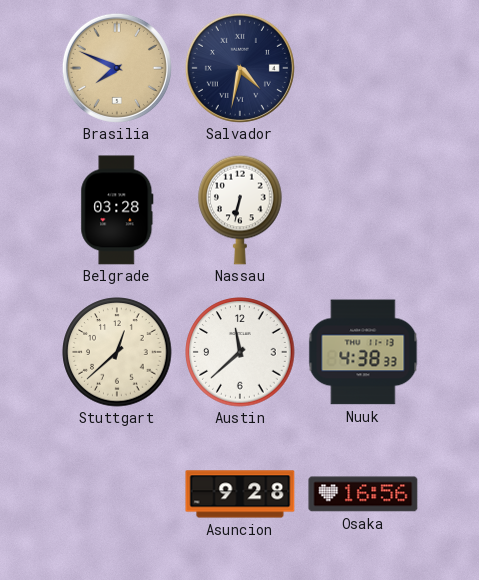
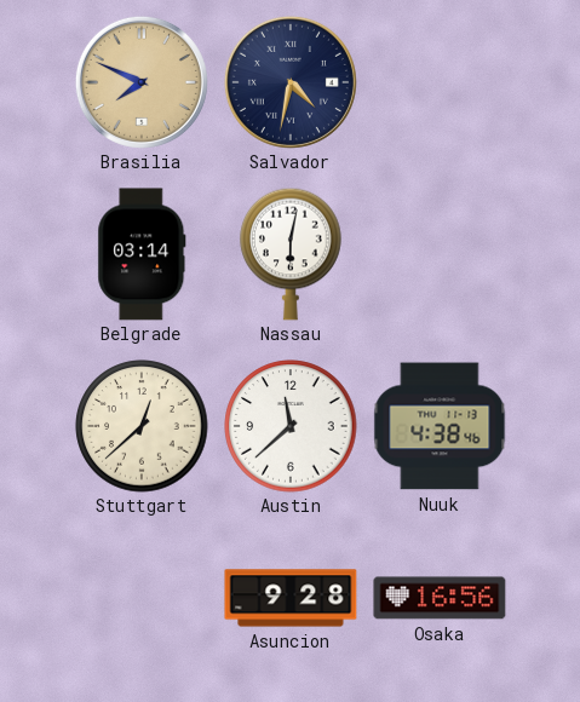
Belgrade: 03:28 -> 03:14 (142, 254)
Nassau: 6:32 -> 6:02 (291, 254)
Nuuk: 4:38:33 -> 4:38:46 (440, 426)
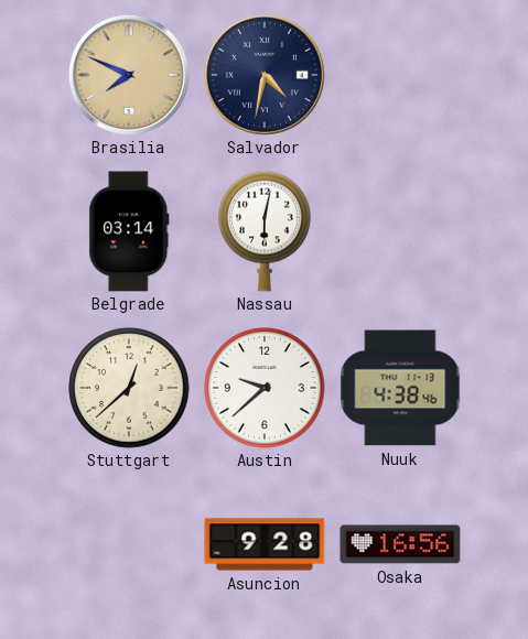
Austin: 11:38 -> 9:38 (265, 388)
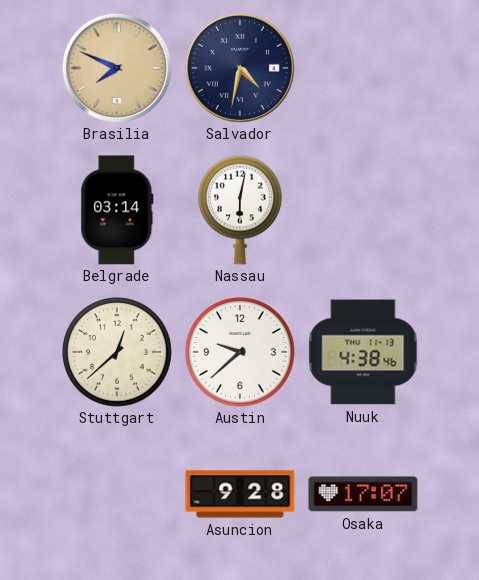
Osaka: 16:56 -> 17:07 (363, 494)
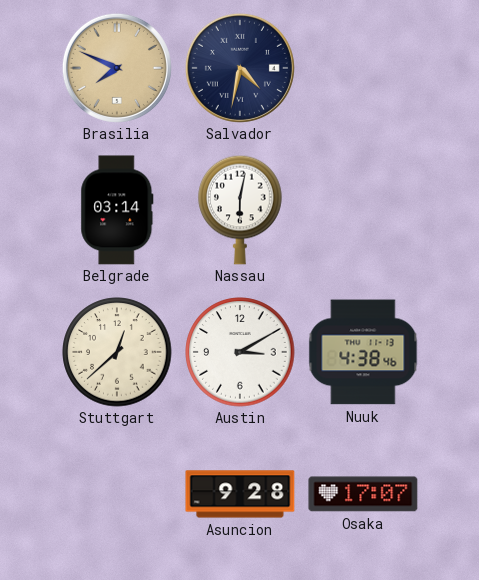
Austin: 9:38 -> 3:10 (240, 352)
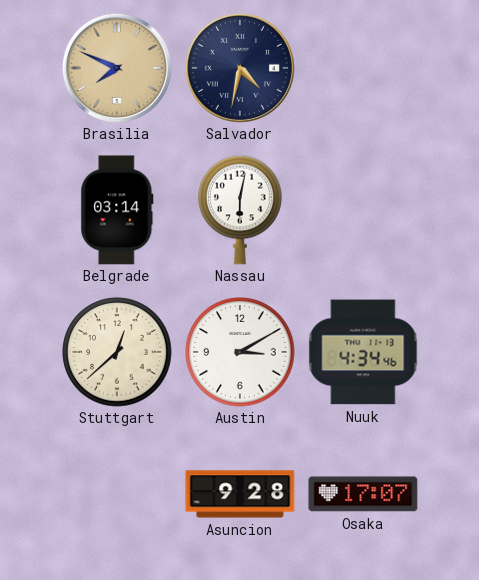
Nuuk: 4:38 -> 4:34 (363, 352)
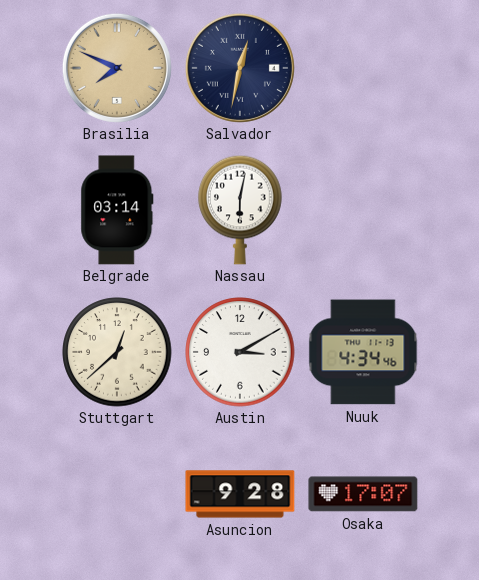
Salvador: 4:32 -> 12:32 (240, 68)
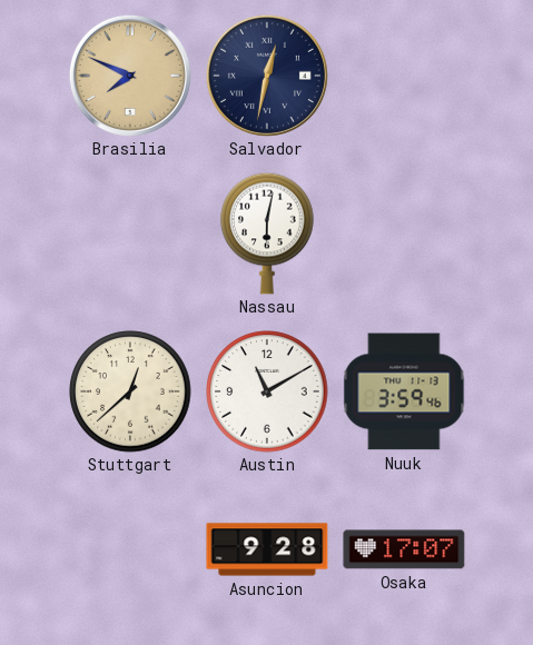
Belgrade: 03:14 -> none (117, 210)
Austin: 3:10 -> 11:10 (267, 391)
Nuuk: 4:34 -> 3:59 (404, 391)
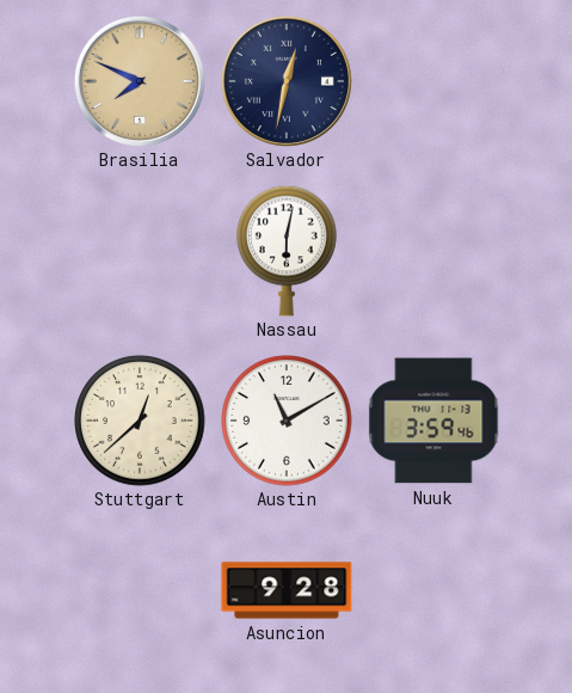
Osaka: 17:07 -> none (404, 549)
